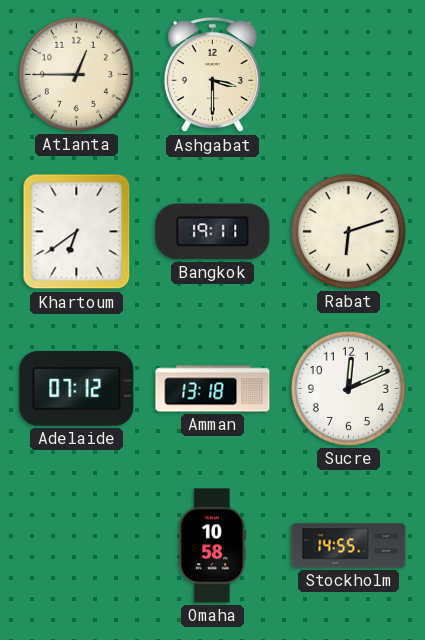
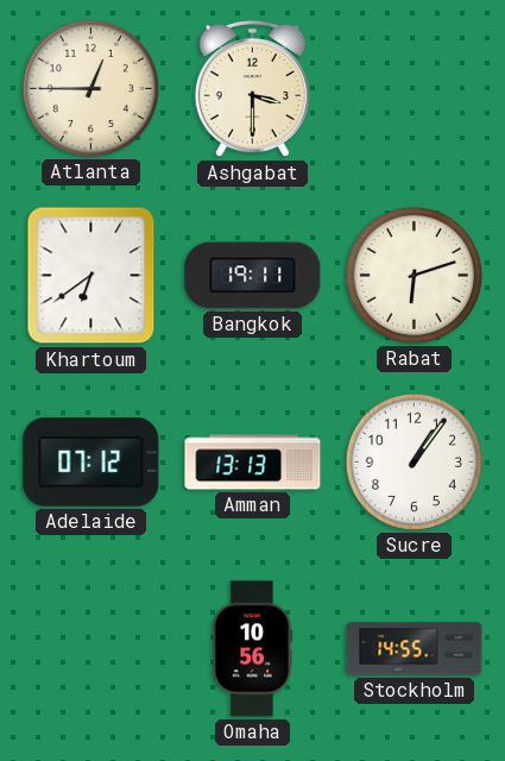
Amman: 13:18 -> 13:13 (253, 463)
Sucre: 12:11 -> 1:06 (414, 461)
Omaha: 10:58 -> 10:56 (252, 649)
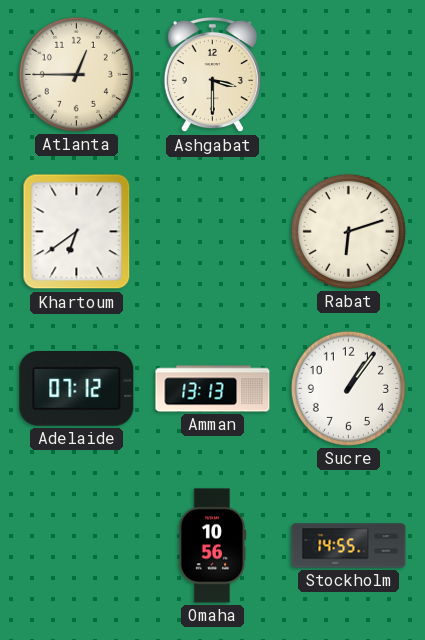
Bangkok: 19:11 -> none (253, 276)
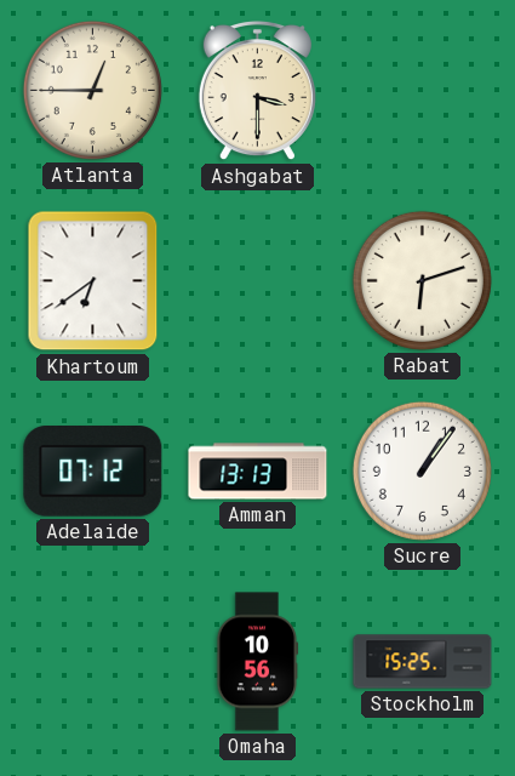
Stockholm: 14:55 -> 15:25 (423, 662)
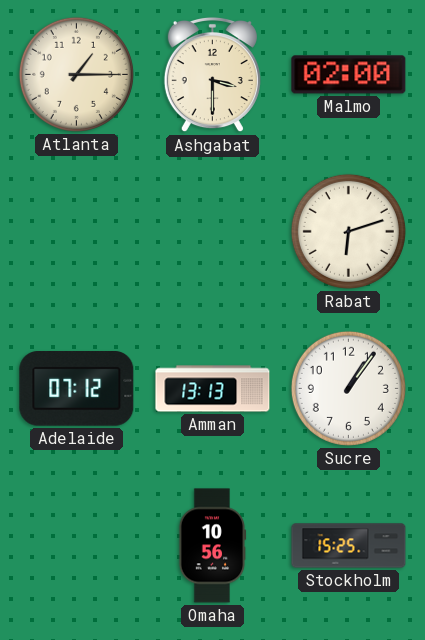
Atlanta: 12:45 -> 1:15 (76, 74)
Malmo: none -> 02:00 (349, 75)
Khartoum: 6:39 -> none (93, 281)
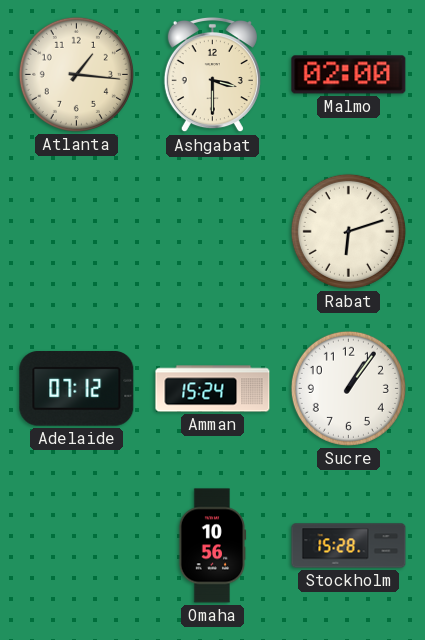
Atlanta: 1:15 -> 1:16 (76, 74)
Amman: 13:13 -> 15:24 (213, 389)
Stockholm: 15:25 -> 15:28 (349, 546)
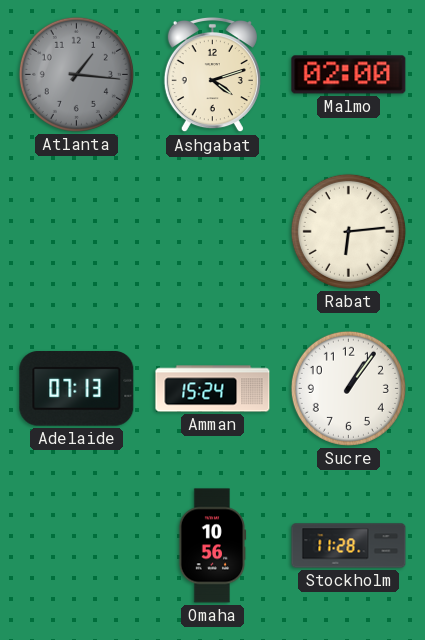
Atlanta dial: cream -> grey (76, 74)
Ashgabat: 3:30 -> 4:12 (212, 75)
Rabat: 6:12 -> 6:14 (348, 231)
Adelaide: 07:12 -> 07:13 (77, 389)
Stockholm: 15:28 -> 11:28 (349, 546)
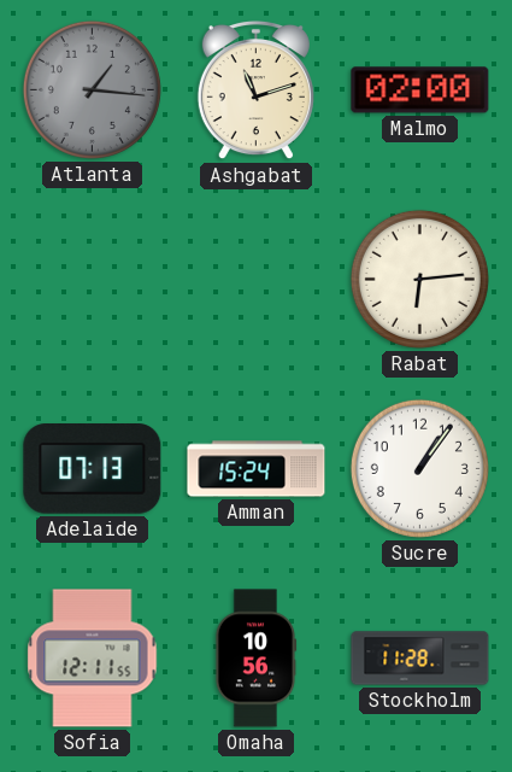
Ashgabat: 4:12 -> 11:12 (255, 90)
Sofia: none -> 12:11 (93, 659)
